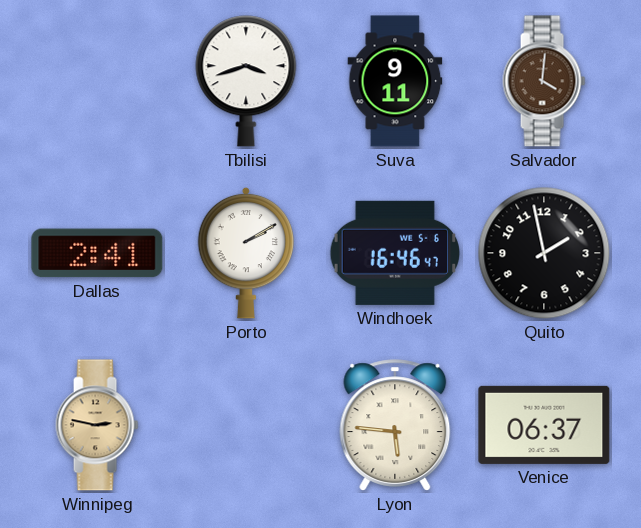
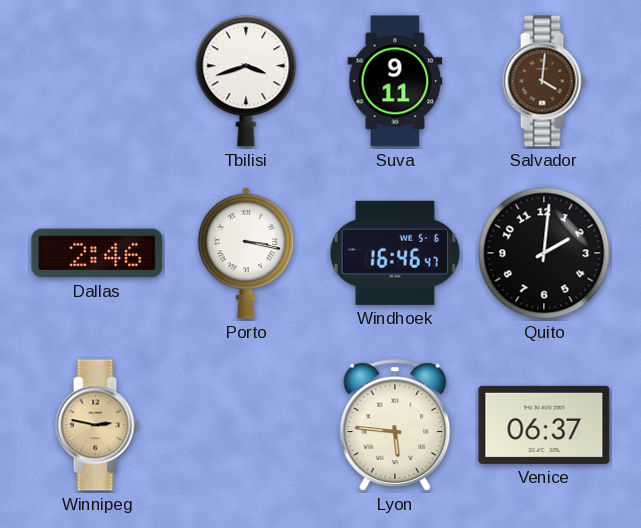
Dallas: 2:41 -> 2:46 (97, 253)
Porto: 2:10 -> 3:17 (246, 253)
Quito: 1:58 -> 2:01 (544, 253)
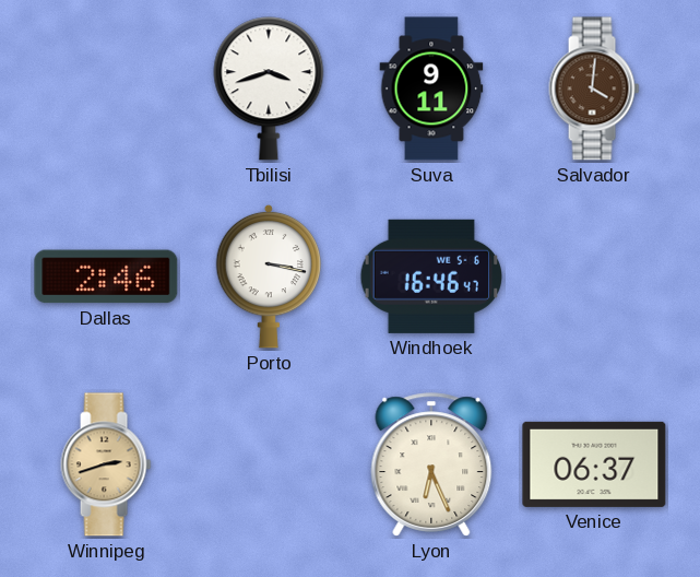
Quito: 2:01 -> none (544, 253)
Winnipeg: 2:47 -> 2:42 (106, 464)
Lyon: 5:46 -> 6:26 (431, 464)
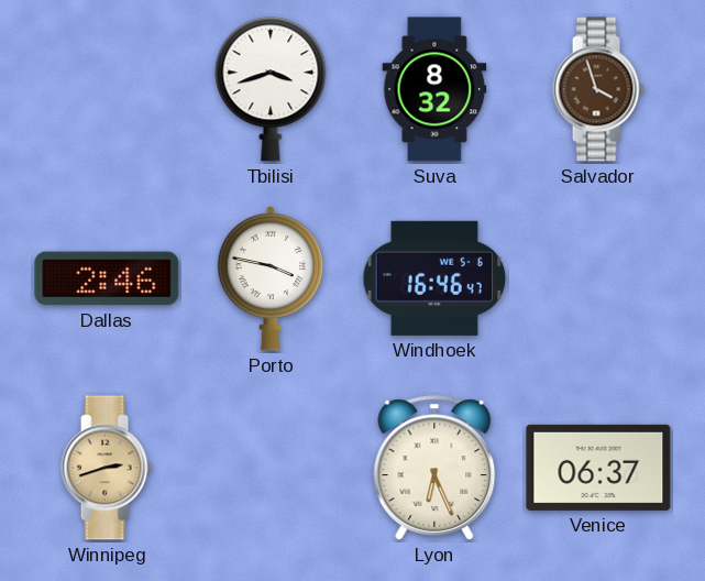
Suva: 9:11 -> 8:32 (434, 89)
Salvador: 4:01 -> 3:57 (598, 89)
Porto: 3:17 -> 3:47 (271, 278)
